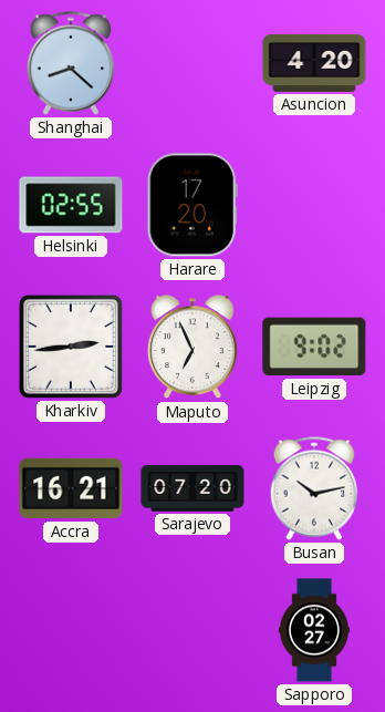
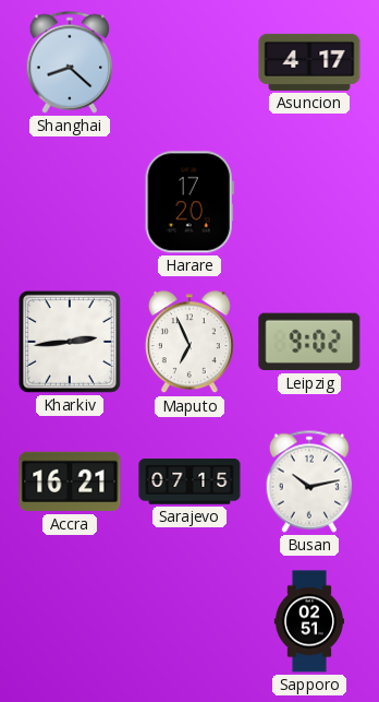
Asuncion: 4:20 -> 4:17 (309, 62)
Helsinki: 02:55 -> none (71, 205)
Sarajevo: 07:20 -> 07:15 (189, 481)
Sapporo: 02:27 -> 02:51 (309, 621)
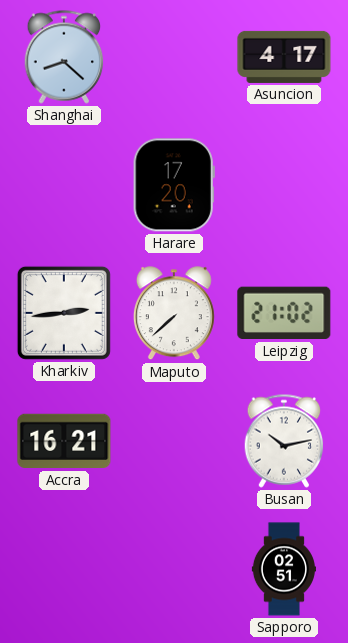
Maputo: 6:56 -> 7:38 (174, 314)
Leipzig: 9:02 -> 21:02 (284, 313)
Sarajevo: 07:15 -> none (189, 481)
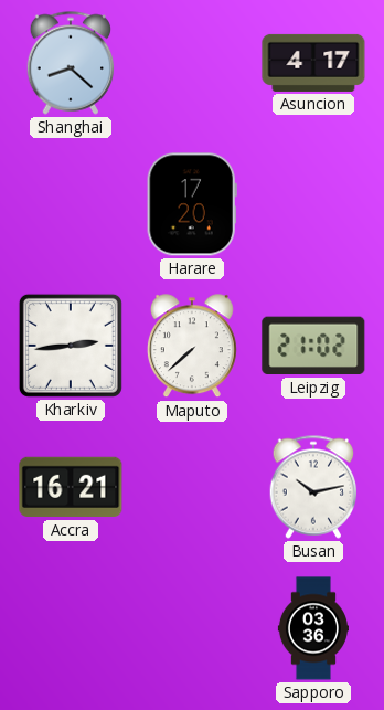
Sapporo: 02:51 -> 03:36 (313, 628)
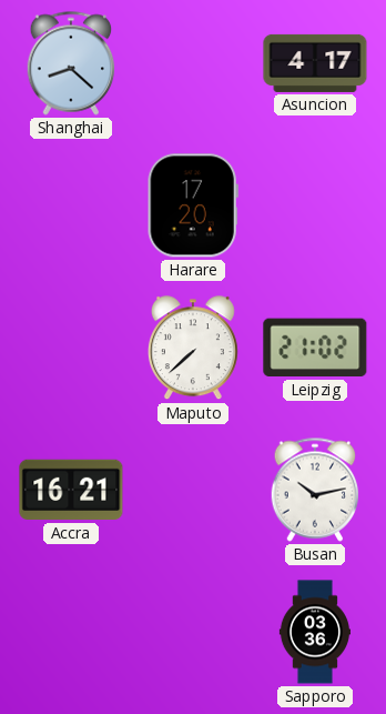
Kharkiv: 2:44 -> none (71, 346)
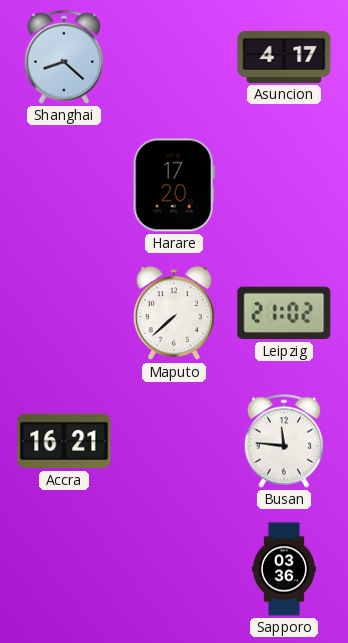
Busan: 10:13 -> 11:46 (284, 441)
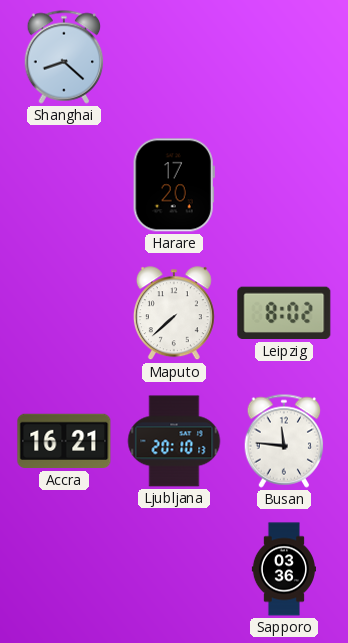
Asuncion: 4:17 -> none (284, 57)
Leipzig: 21:02 -> 8:02 (284, 313)
Ljubljana: none -> 20:10 (174, 441)
